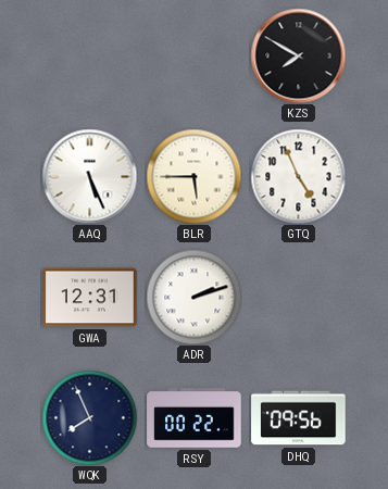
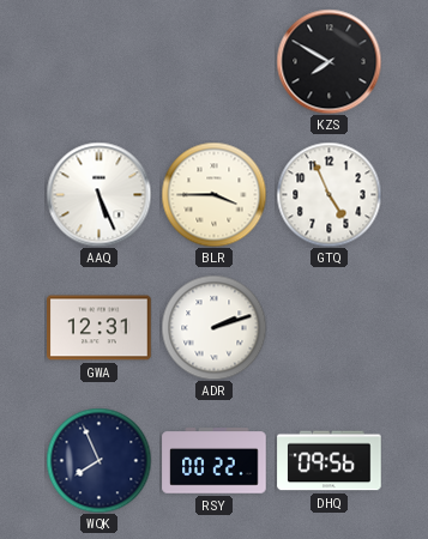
BLR: 5:45 -> 3:45 (213, 194)
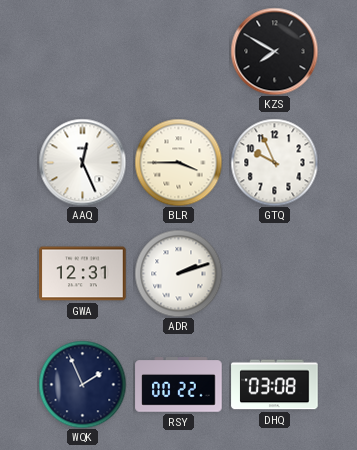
AAQ: 5:26 -> 12:26 (82, 162)
GTQ: 4:56 -> 9:56 (274, 162)
WQK: 7:56 -> 1:56 (82, 384)
DHQ: 09:56 -> 03:08 (275, 385)
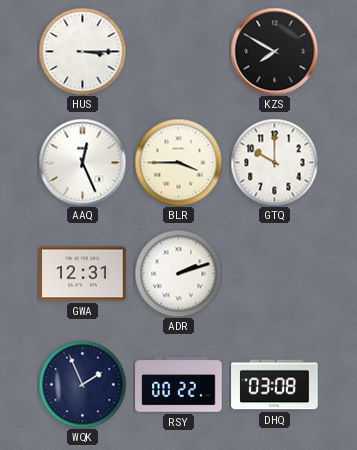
HUS: none -> 3:15 (82, 51)
GTQ: 9:56 -> 10:00 (274, 162)
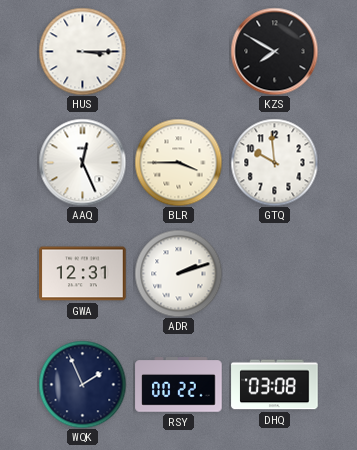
GTQ: 10:00 -> 9:59 (274, 162)
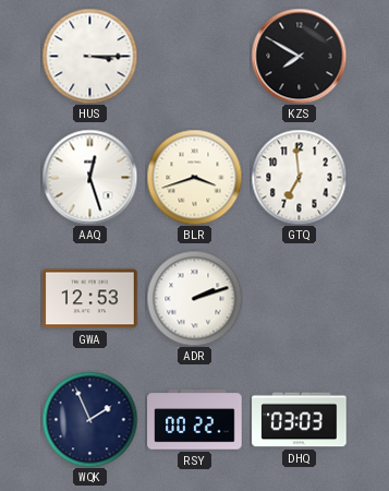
AAQ: 12:26 -> 12:27 (89, 177)
BLR: 3:45 -> 3:42 (194, 177)
GTQ: 9:59 -> 6:59 (299, 177)
GWA: 12:31 -> 12:53 (90, 299)
DHQ: 03:08 -> 03:03 (300, 420)
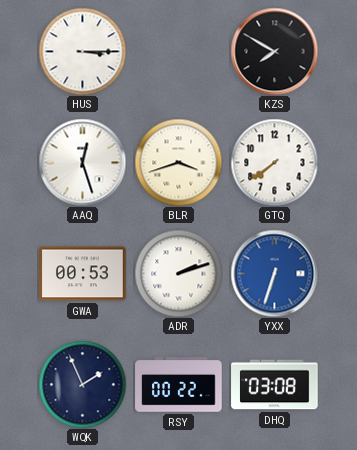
GTQ: 6:59 -> 7:39 (274, 162)
GWA: 12:53 -> 00:53 (83, 274)
YXX: none -> 6:33 (274, 273)
DHQ: 03:03 -> 03:08 (275, 385)
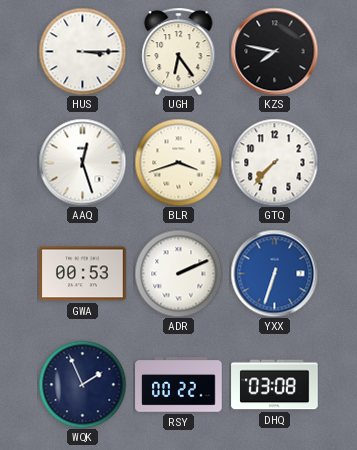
UGH: none -> 6:24 (179, 51)
KZS: 7:50 -> 7:47 (274, 51)
GTQ: 7:39 -> 7:37 (274, 162)
ADR: 2:12 -> 2:11 (178, 273)
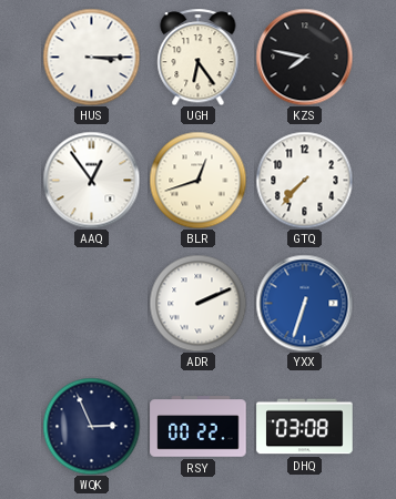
AAQ: 12:27 -> 12:54 (91, 180)
BLR: 3:42 -> 12:42 (197, 180)
GWA: 00:53 -> none (83, 274)
WQK: 1:56 -> 2:56 (91, 426)
